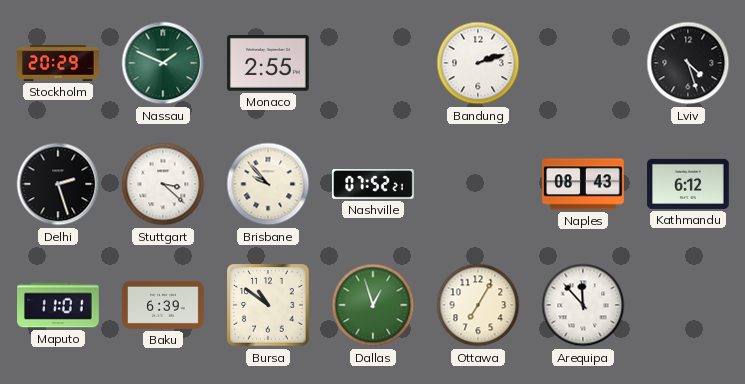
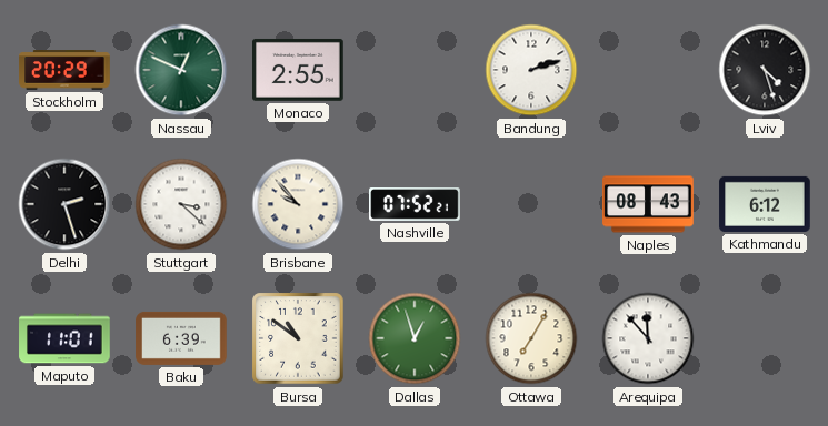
Nassau: 1:49 -> 12:49 (181, 70)
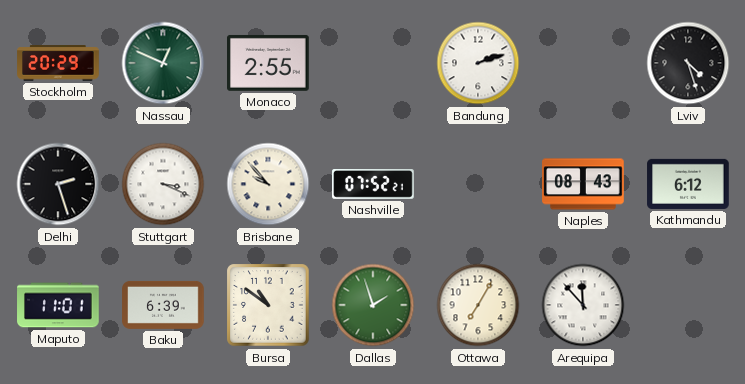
Stuttgart: 3:22 -> 3:19 (163, 184)
Dallas: 12:57 -> 1:57 (373, 305)
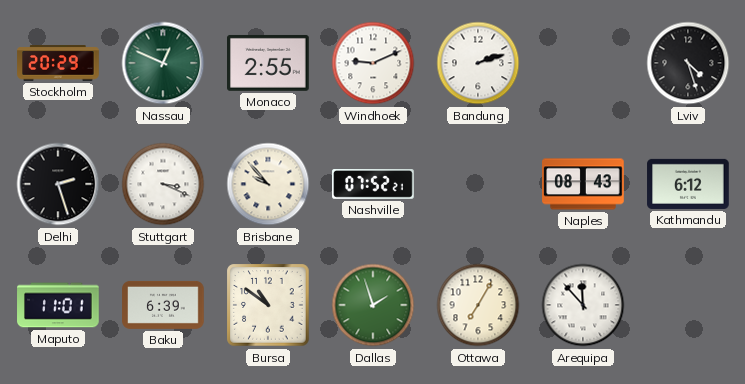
Windhoek: none -> 9:11 (373, 63)
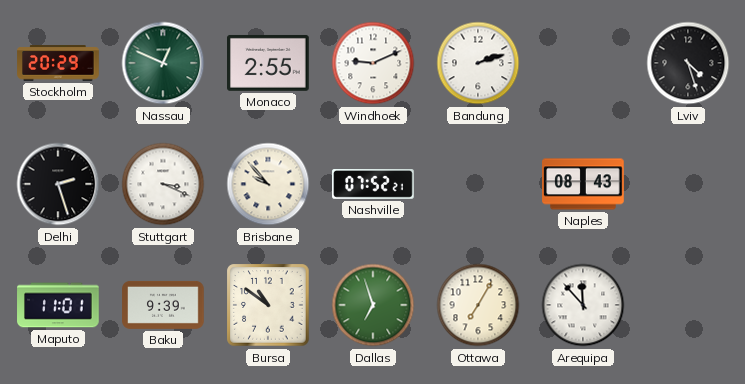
Kathmandu: 6:12 -> none (688, 184)
Baku: 6:39 -> 9:39 (163, 305)
Dallas: 1:57 -> 6:57 (373, 305)
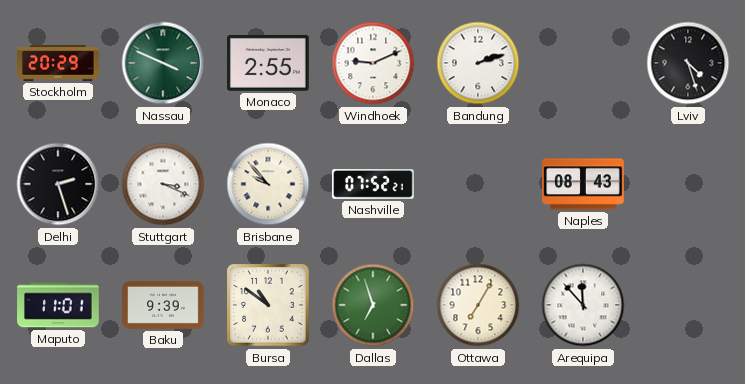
Nassau: 12:49 -> 3:49 (163, 63)
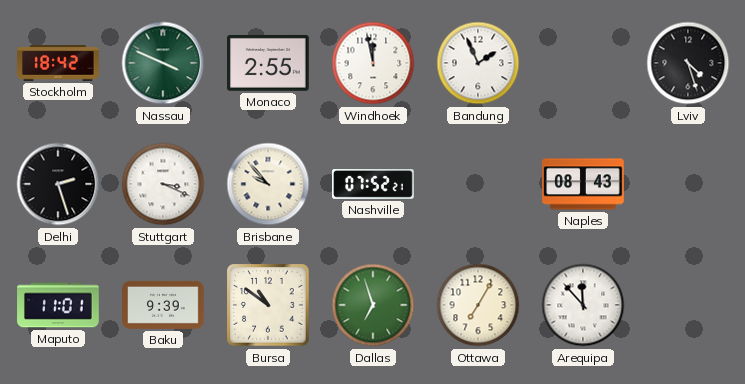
Stockholm: 20:29 -> 18:42 (58, 63)
Windhoek: 9:11 -> 11:58 (373, 63)
Bandung: 2:12 -> 1:56 (478, 63)
